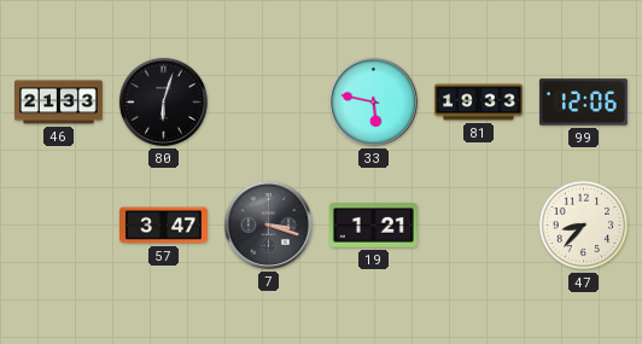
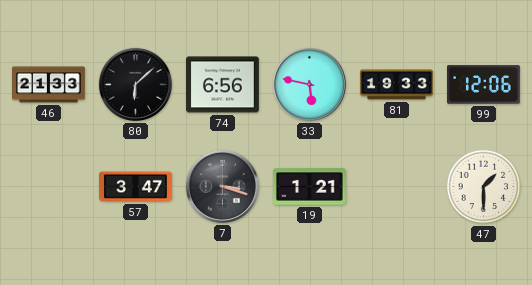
80: 6:03 -> 6:08 (135, 84)
74: none -> 6:56 (223, 85)
47: 8:37 -> 1:30 (484, 187)
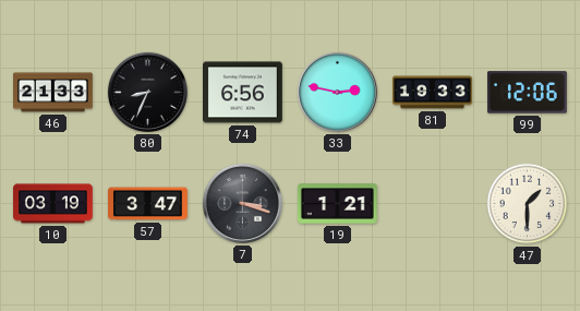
80: 6:08 -> 8:34 (147, 92)
33: 5:47 -> 2:47 (337, 92)
10: none -> 03:19 (53, 204)
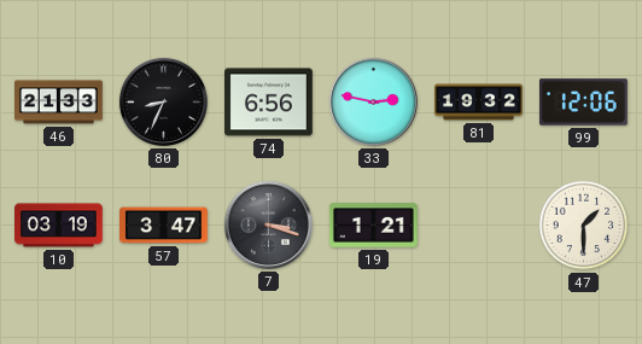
81: 19:33 -> 19:32 (479, 103)
